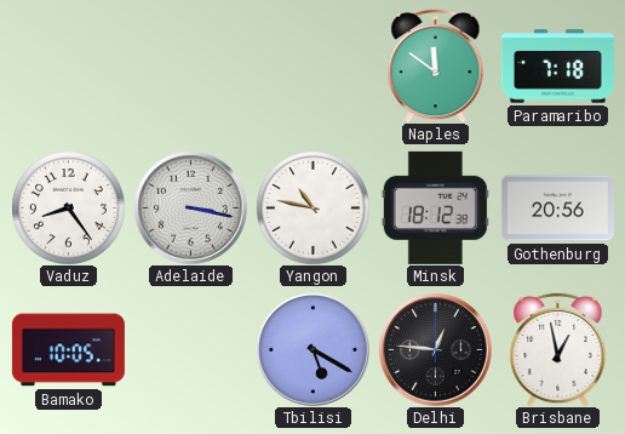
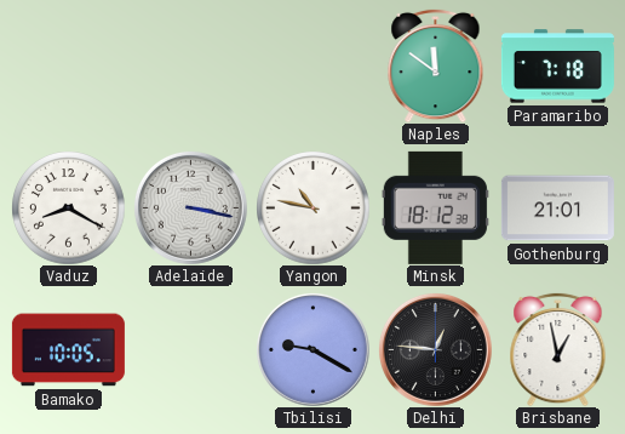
Vaduz: 8:24 -> 8:20 (68, 207)
Gothenburg: 20:56 -> 21:01 (557, 209)
Tbilisi: 5:20 -> 9:20 (312, 349)
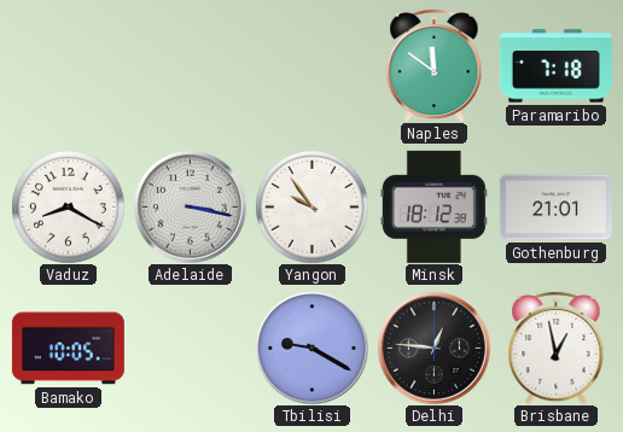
Yangon: 10:47 -> 9:54 (311, 206)
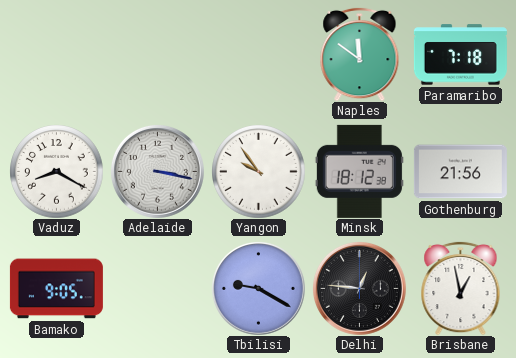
Gothenburg: 21:01 -> 21:56 (460, 172)
Bamako: 10:05 -> 9:05 (56, 289)
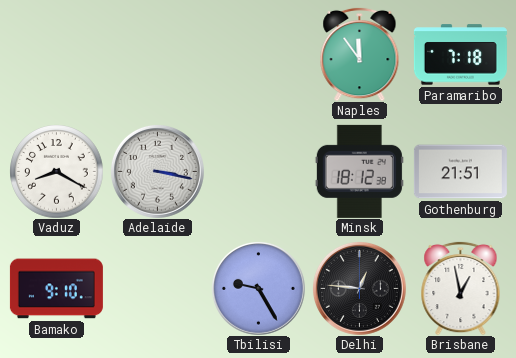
Naples: 11:51 -> 11:54 (360, 54)
Yangon: 9:54 -> none (258, 171)
Gothenburg: 21:56 -> 21:51 (460, 172)
Bamako: 9:05 -> 9:10 (56, 289)
Tbilisi: 9:20 -> 9:25 (258, 288)
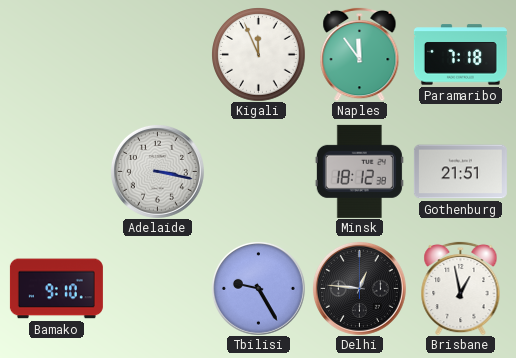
Kigali: none -> 11:56 (258, 54)
Vaduz: 8:20 -> none (56, 171)
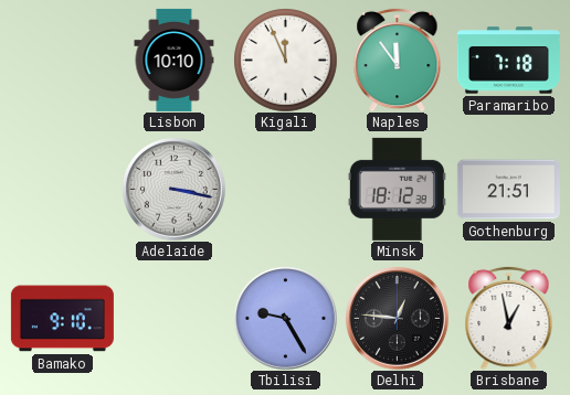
Lisbon: none -> 10:10 (175, 60)
